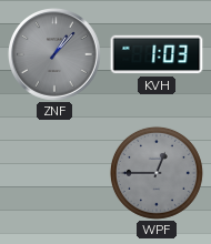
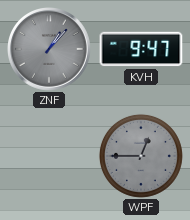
KVH: 1:03 -> 9:47 (141, 49)
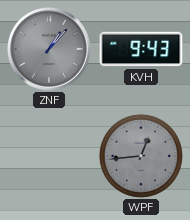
KVH: 9:47 -> 9:43 (141, 49)
WPF: 12:45 -> 12:44 (141, 156)
